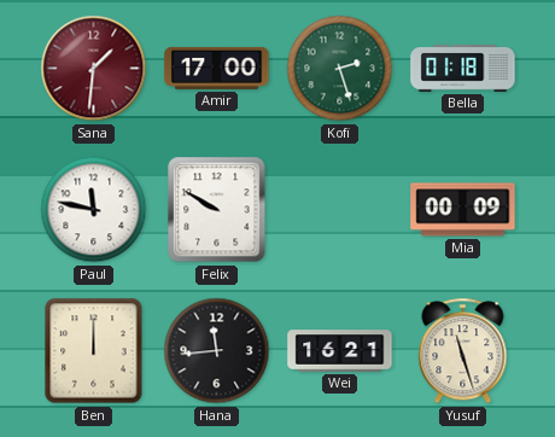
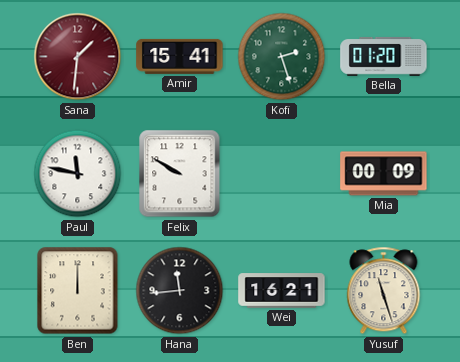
Amir: 17:00 -> 15:41 (180, 56)
Bella: 01:18 -> 01:20 (384, 56)
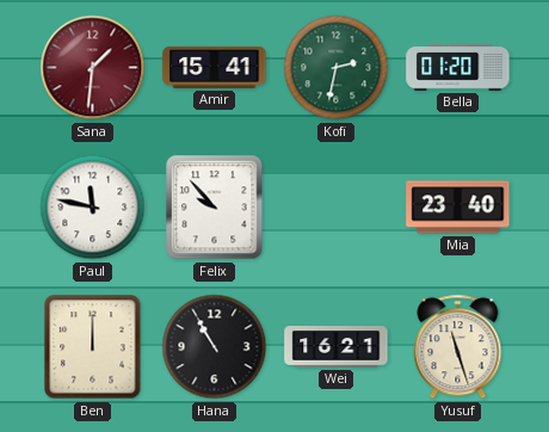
Kofi: 2:27 -> 2:32 (337, 68)
Felix: 9:50 -> 9:53 (215, 208)
Mia: 00:09 -> 23:40 (458, 208)
Hana: 11:44 -> 10:55 (215, 347)
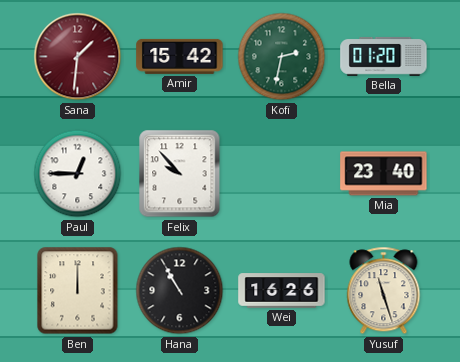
Amir: 15:41 -> 15:42 (180, 56)
Paul: 11:47 -> 12:45 (78, 174)
Wei: 16:21 -> 16:26 (282, 291)
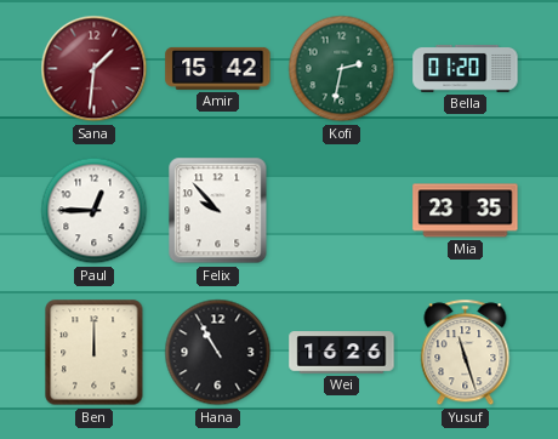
Mia: 23:40 -> 23:35 (466, 211)
